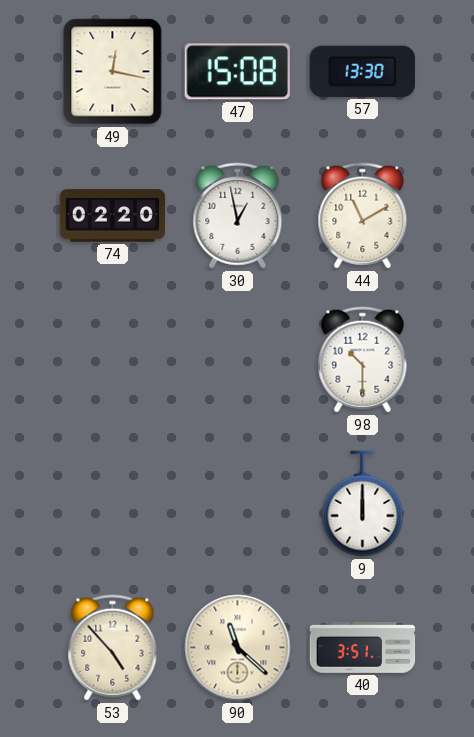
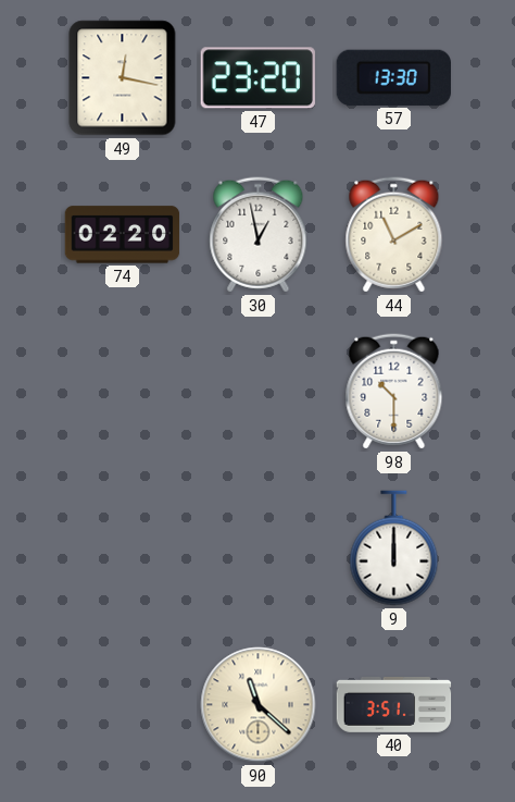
47: 15:08 -> 23:20 (257, 78)
53: 4:53 -> none (113, 648)
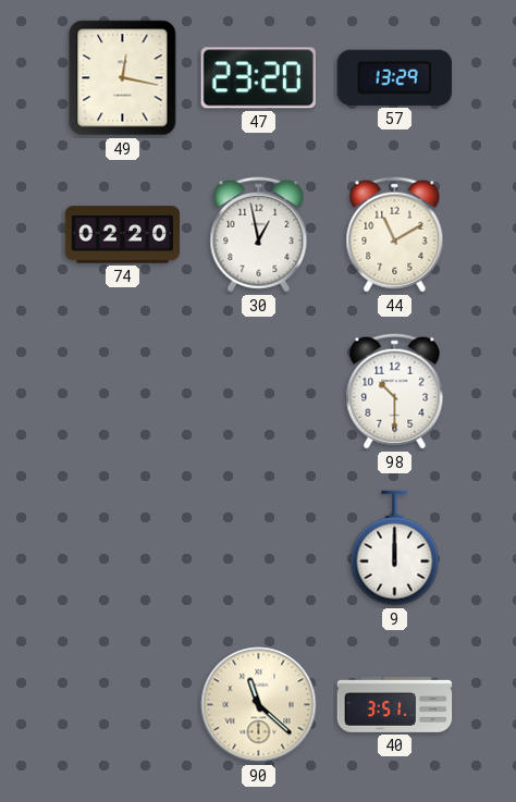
57: 13:30 -> 13:29 (394, 77)
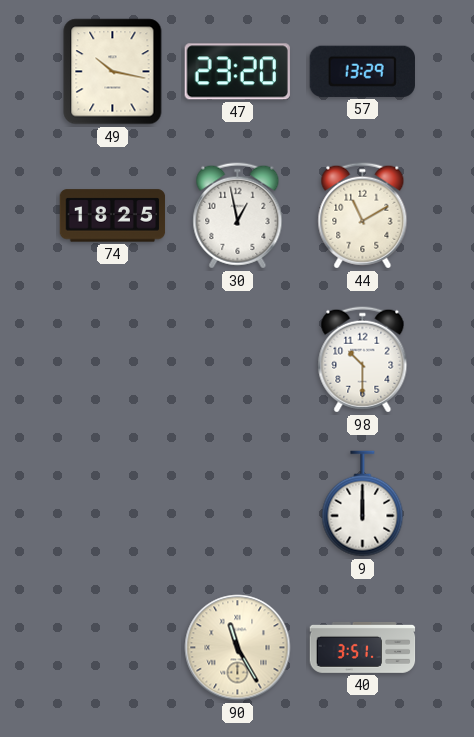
49: 12:17 -> 10:17 (113, 72)
74: 02:20 -> 18:25 (113, 216)
90: 11:22 -> 11:25 (238, 648)
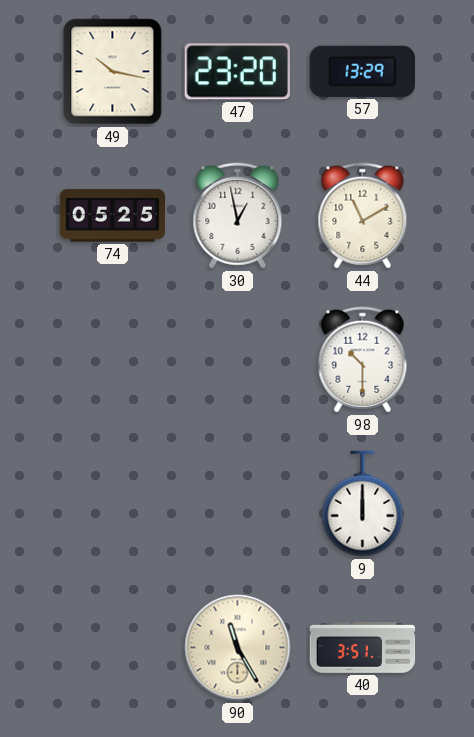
74: 18:25 -> 05:25 (113, 216)
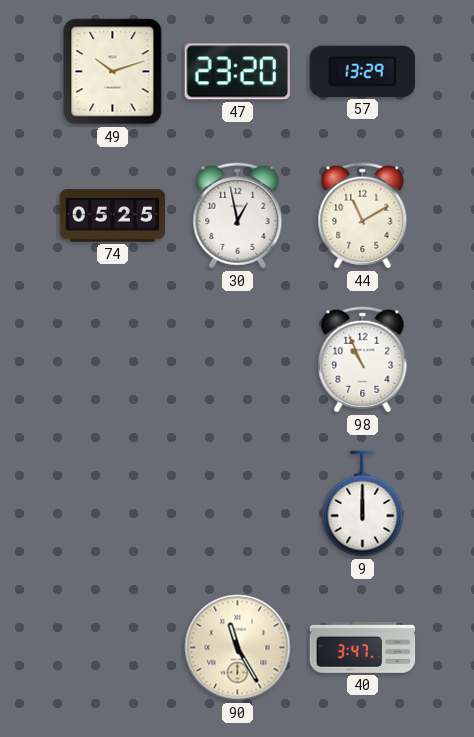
49: 10:17 -> 10:12 (113, 72)
98: 10:30 -> 10:56 (363, 360)
40: 3:51 -> 3:47 (363, 647)
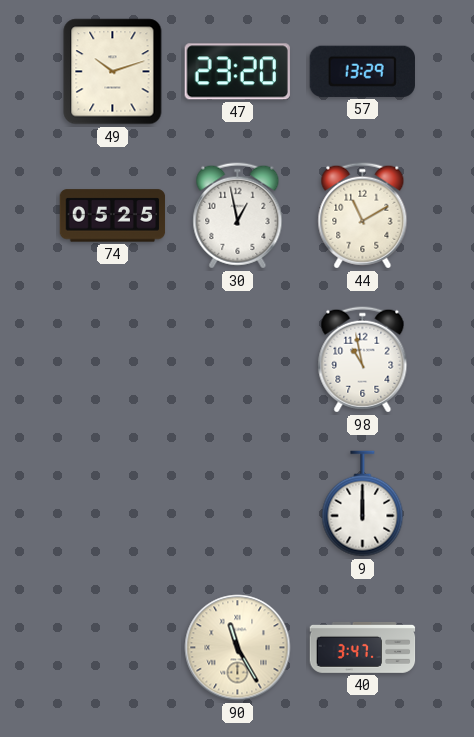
98: 10:56 -> 10:58 (363, 360)
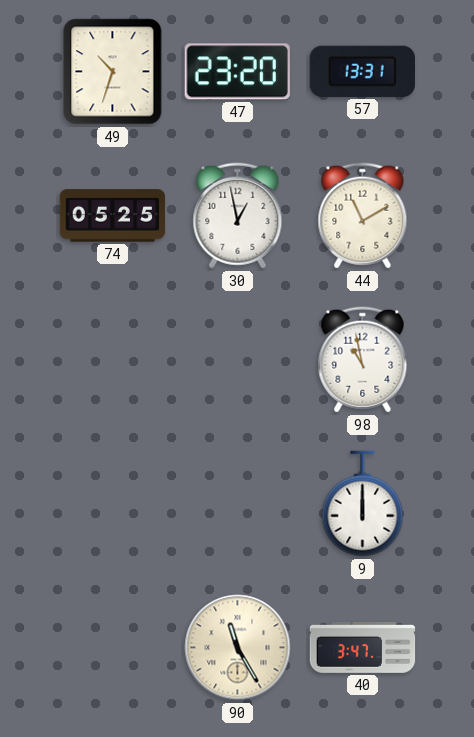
49: 10:12 -> 10:33 (113, 72)
57: 13:29 -> 13:31 (362, 71)
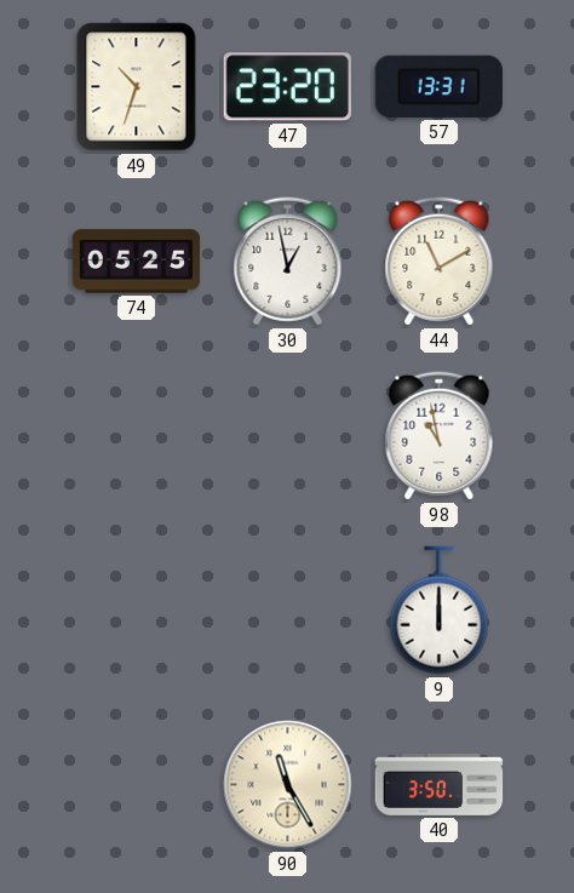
40: 3:47 -> 3:50 (440, 784)
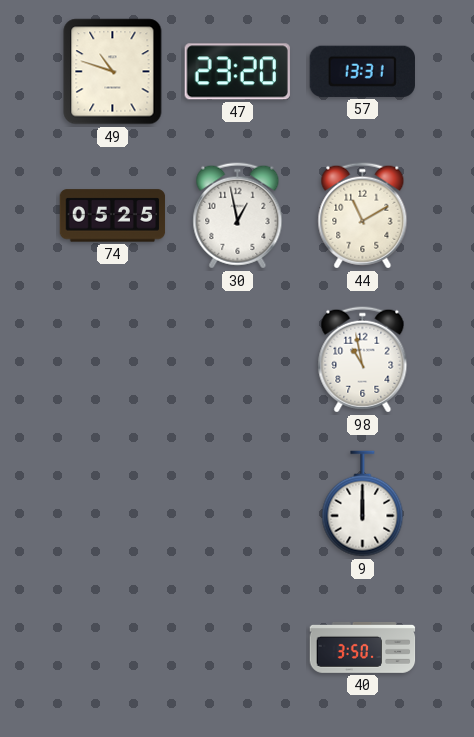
49: 10:33 -> 10:48 (113, 72)
90: 11:25 -> none (288, 785)
